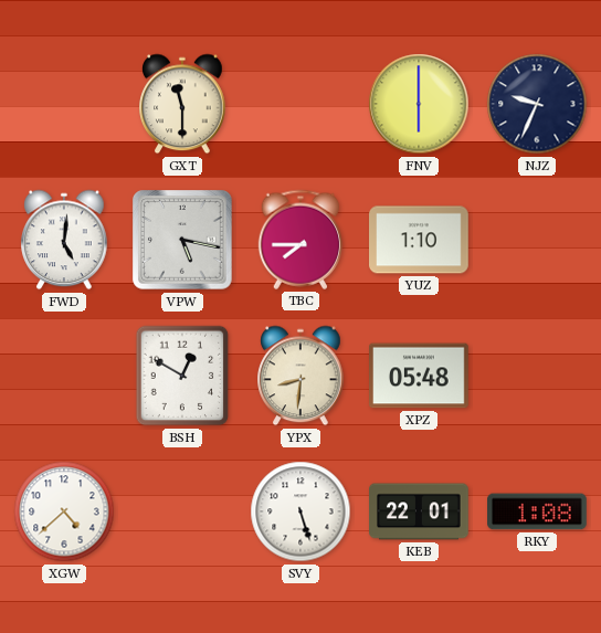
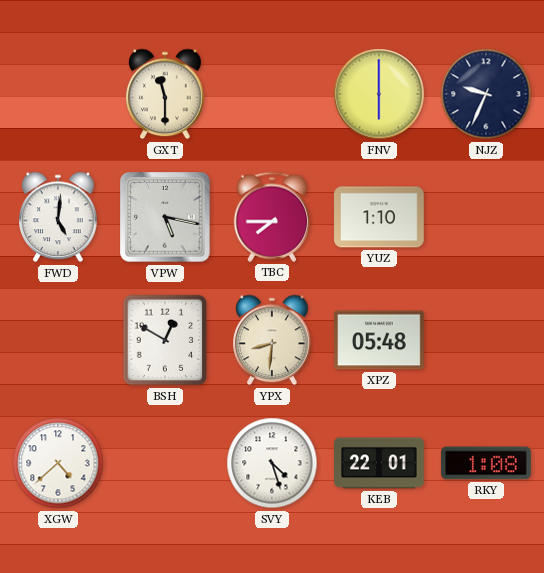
SVY: 5:27 -> 4:27 (272, 463)
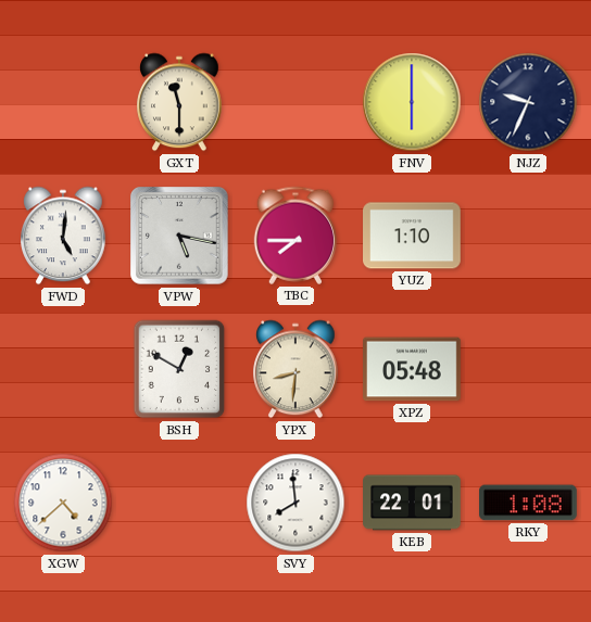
SVY: 4:27 -> 7:59 (295, 503)
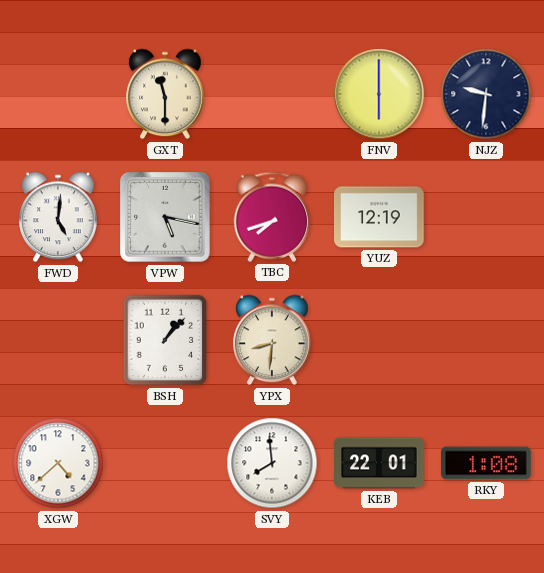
NJZ: 9:34 -> 9:31 (486, 94)
TBC: 7:45 -> 7:42 (271, 217)
YUZ: 1:10 -> 12:19 (380, 217)
BSH: 12:50 -> 1:07 (165, 340)
XPZ: 05:48 -> none (413, 369)
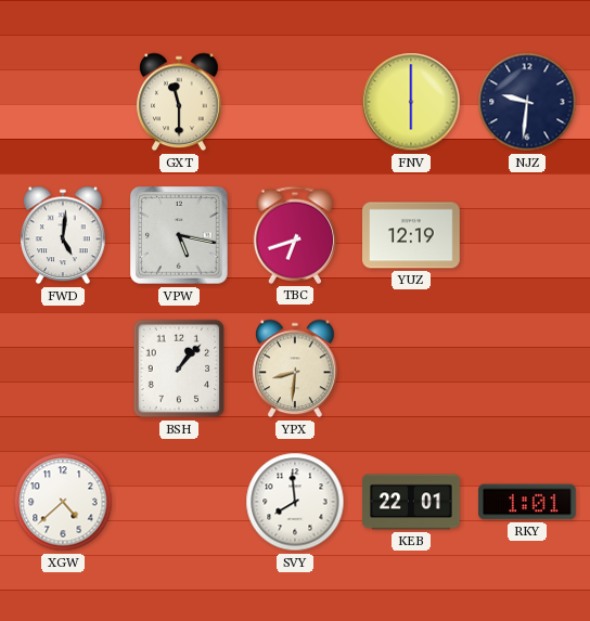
TBC: 7:42 -> 6:42 (294, 235)
RKY: 1:08 -> 1:01 (528, 502)
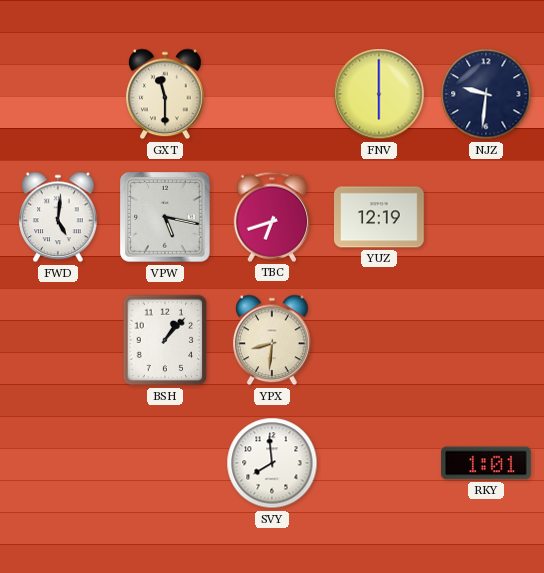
XGW: 4:38 -> none (63, 502)
KEB: 22:01 -> none (411, 502)
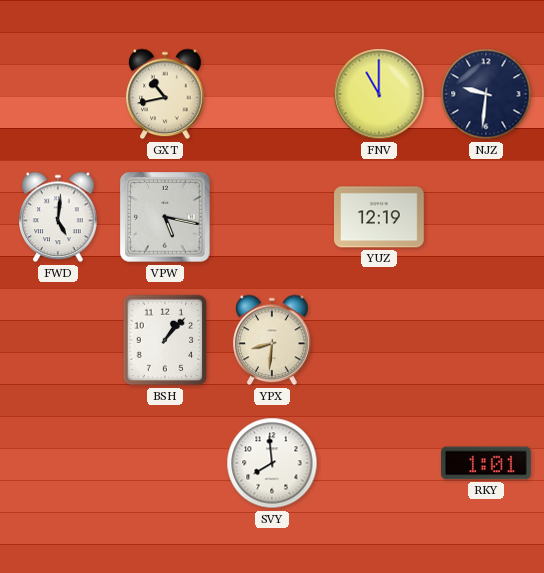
GXT: 11:30 -> 10:43 (165, 94)
FNV: 6:00 -> 11:00 (379, 94)
TBC: 6:42 -> none (271, 217)
